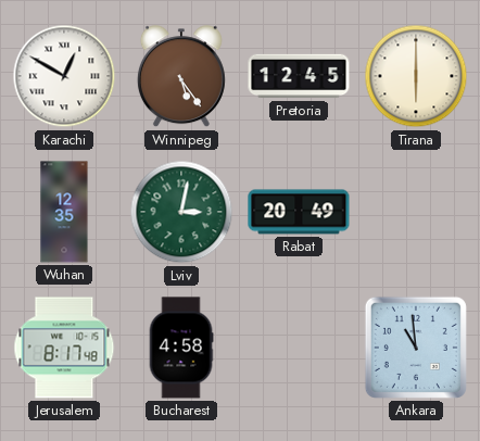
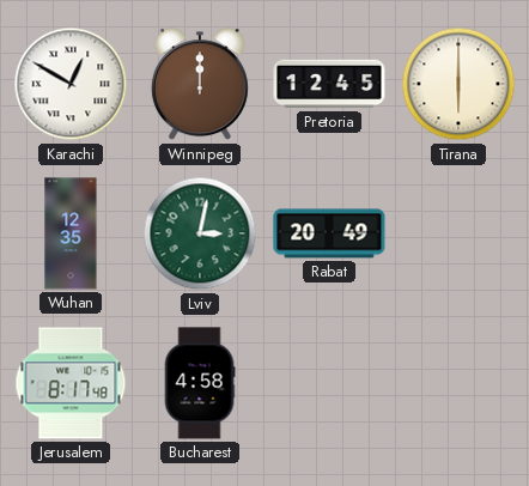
Winnipeg: 5:24 -> 12:00 (200, 85)
Ankara: 10:59 -> none (416, 348)
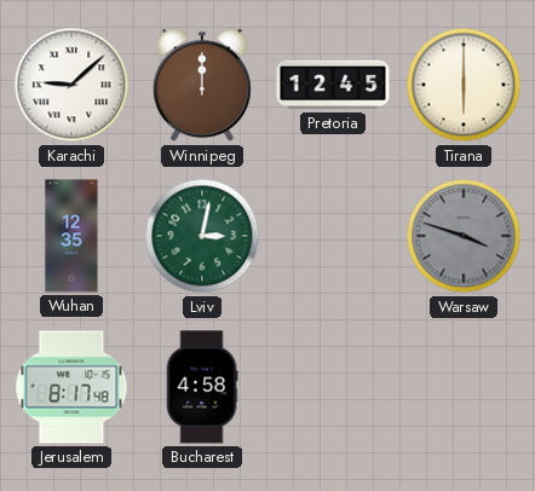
Karachi: 12:50 -> 9:08 (71, 85)
Rabat: 20:49 -> none (329, 233)
Warsaw: none -> 3:48 (464, 236)
